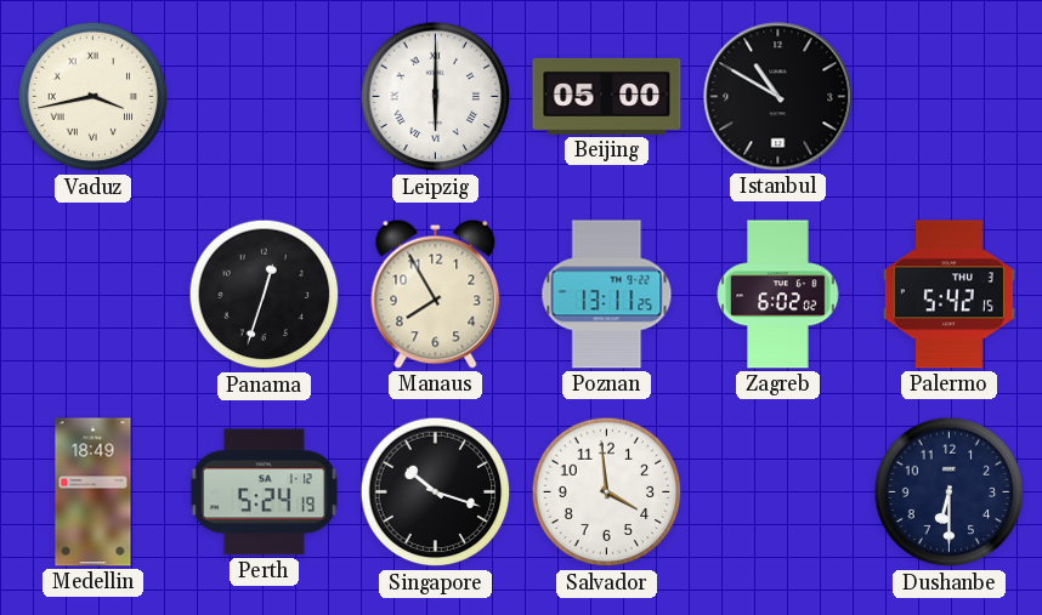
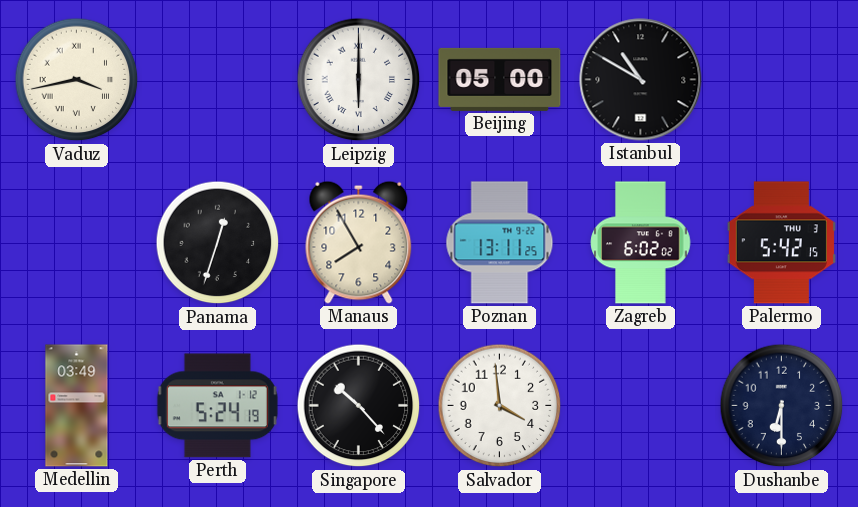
Medellin: 18:49 -> 03:49 (77, 406)
Singapore: 10:18 -> 10:23 (359, 406)
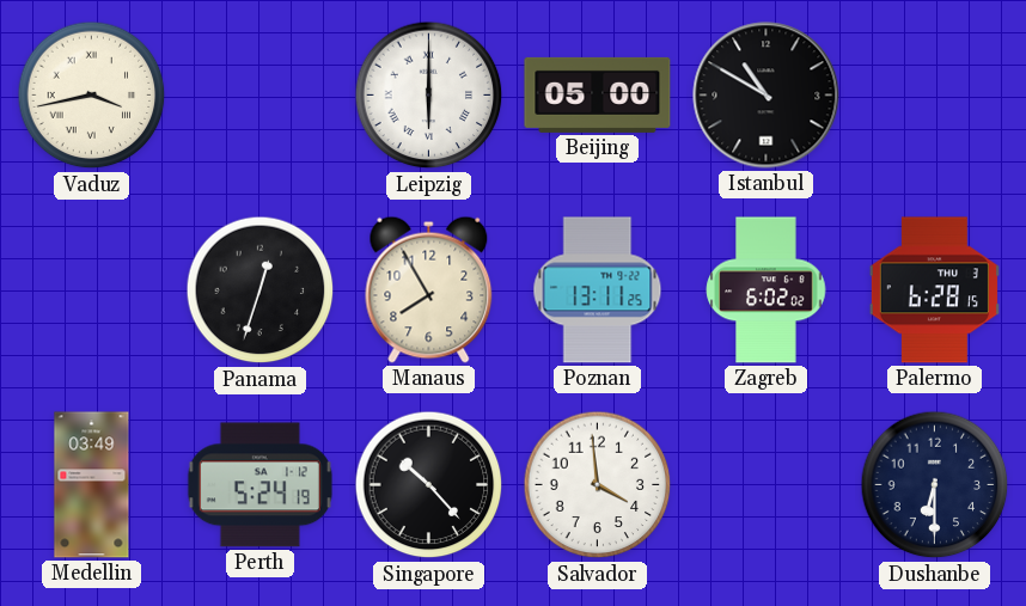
Palermo: 5:42 -> 6:28 (934, 290)
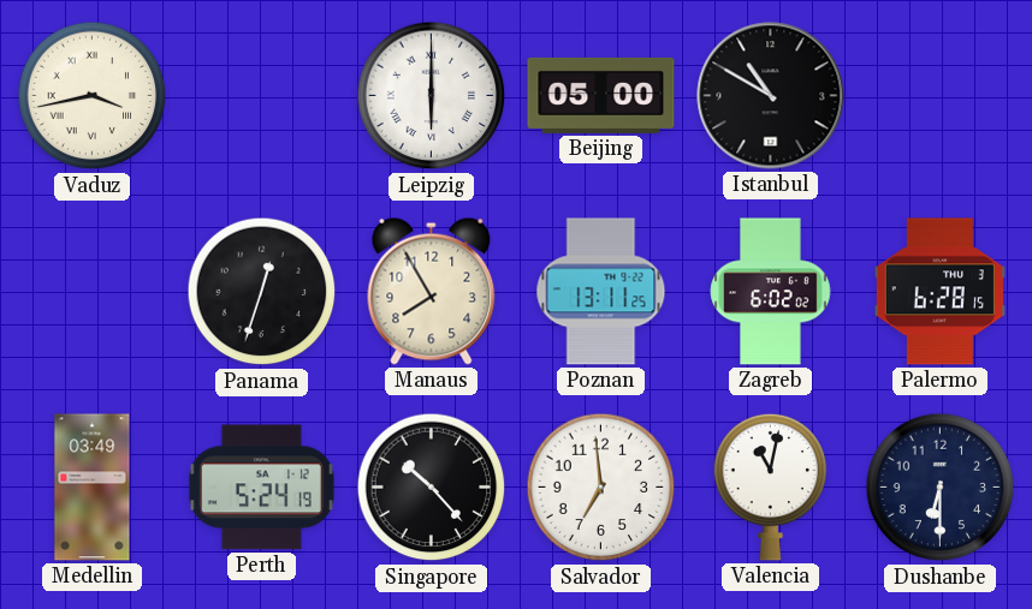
Salvador: 3:59 -> 6:59 (601, 488)
Valencia: none -> 11:02 (771, 486)
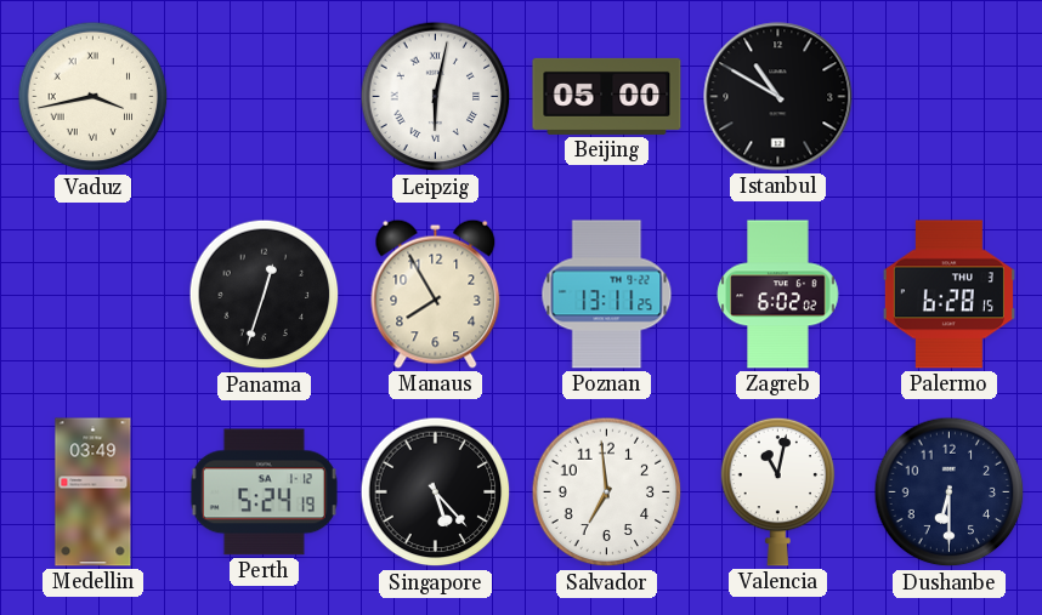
Leipzig: 6:00 -> 6:02 (436, 97)
Singapore: 10:23 -> 5:23 (436, 492)
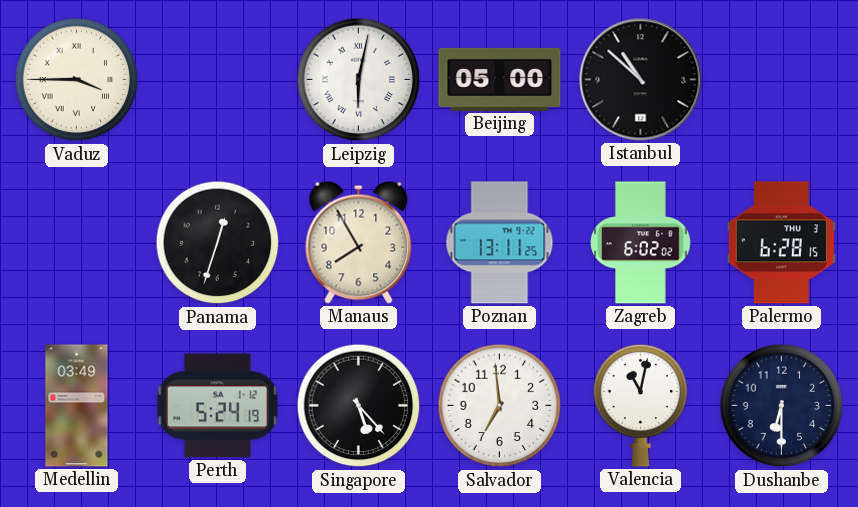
Vaduz: 3:43 -> 3:45 (77, 80)
Istanbul: 10:50 -> 10:52 (641, 80)
